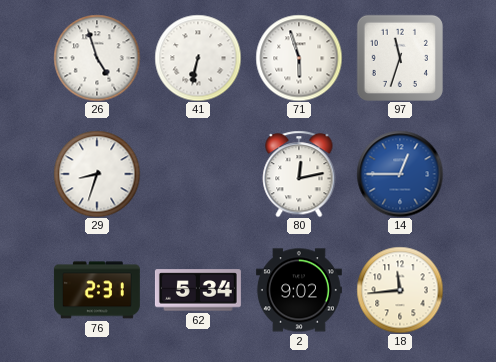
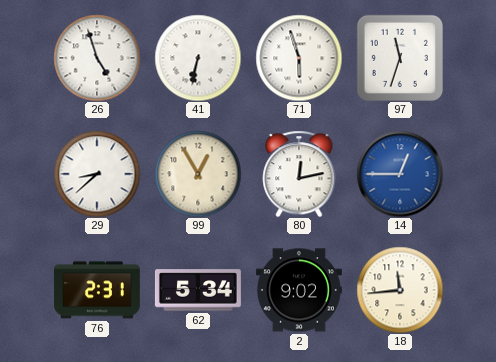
29: 8:33 -> 8:38 (97, 174)
99: none -> 12:55 (198, 174)
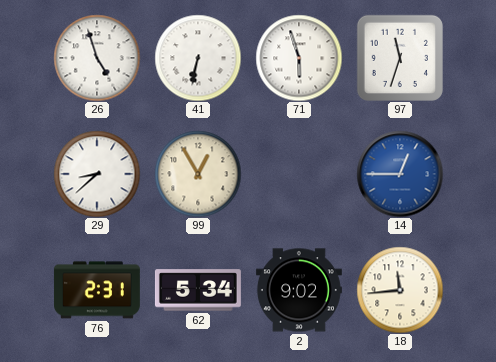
80: 12:13 -> none (299, 174)
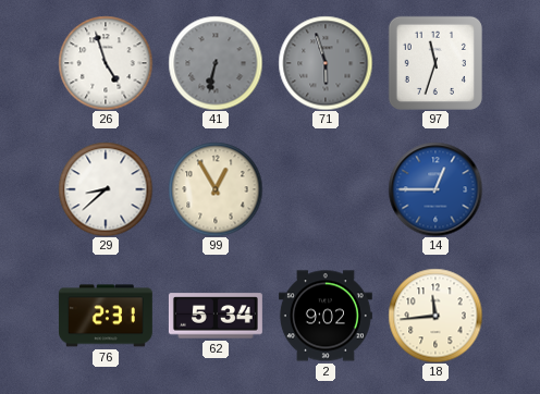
41 dial: white -> grey (216, 63)
71 dial: white -> grey (326, 63)
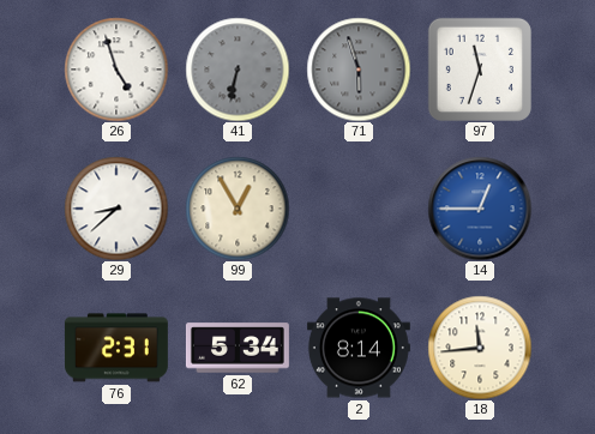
2: 9:02 -> 8:14 (359, 348)
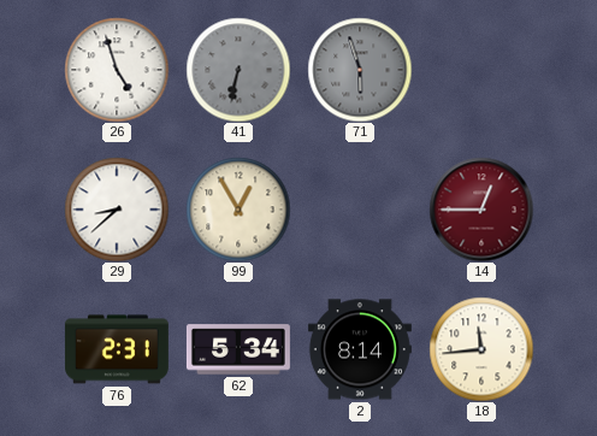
97: 11:33 -> none (480, 70)
14 dial: blue -> burgundy (481, 210)
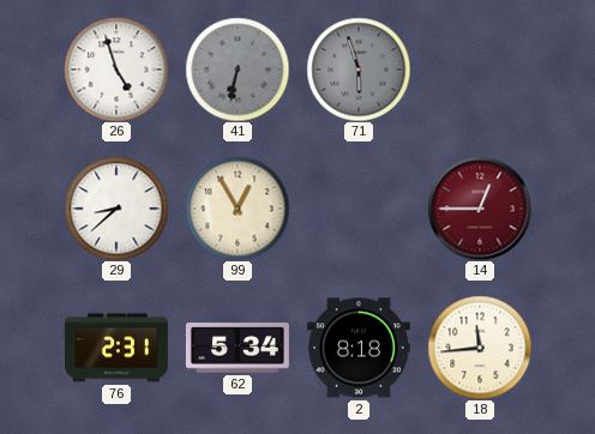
2: 8:14 -> 8:18 (359, 348)
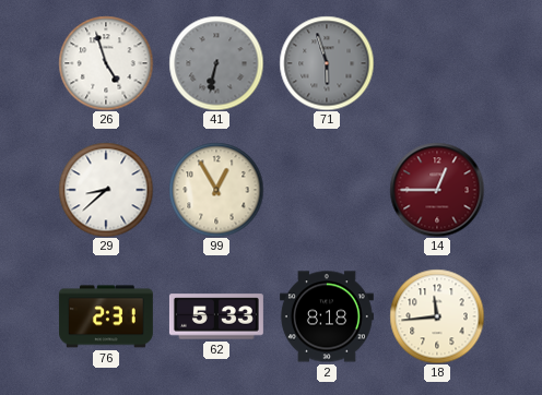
62: 5:34 -> 5:33 (216, 316)
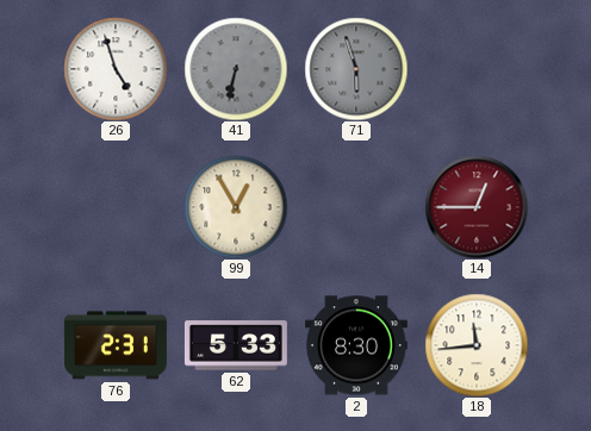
29: 8:38 -> none (106, 190)
2: 8:18 -> 8:30 (356, 345)
